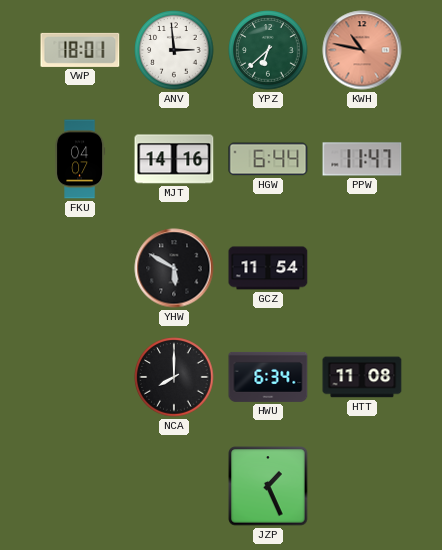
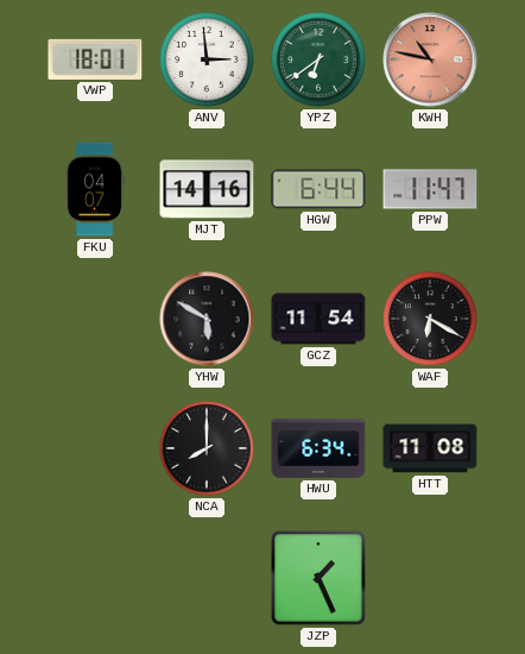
YPZ: 6:38 -> 6:39 (318, 59)
WAF: none -> 6:20 (430, 319)
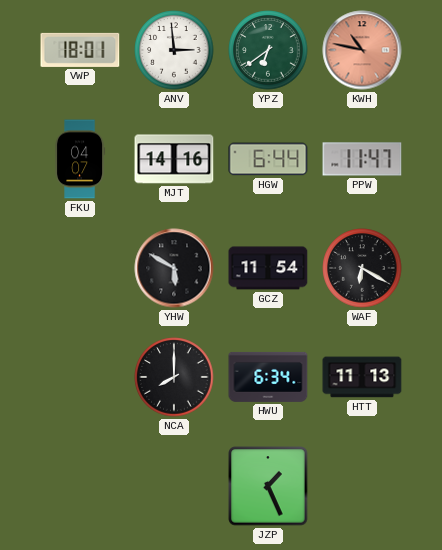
HTT: 11:08 -> 11:13 (362, 377)
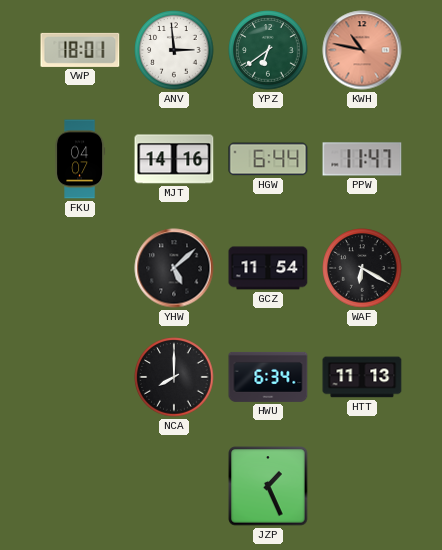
YHW: 5:50 -> 5:08 (174, 268)
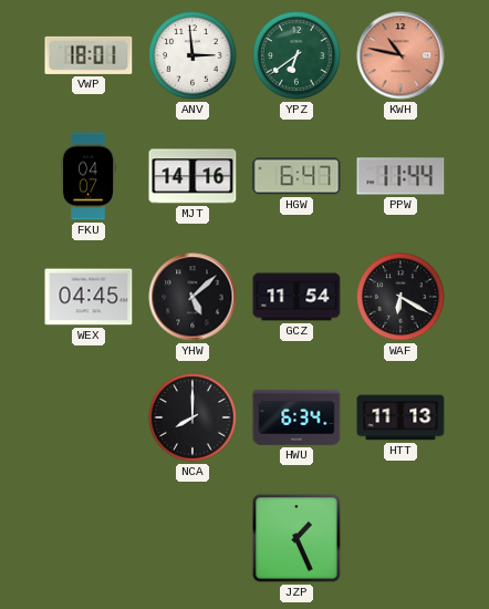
HGW: 6:44 -> 6:47 (296, 176)
PPW: 11:47 -> 11:44 (400, 176)
WEX: none -> 04:45 (89, 297)
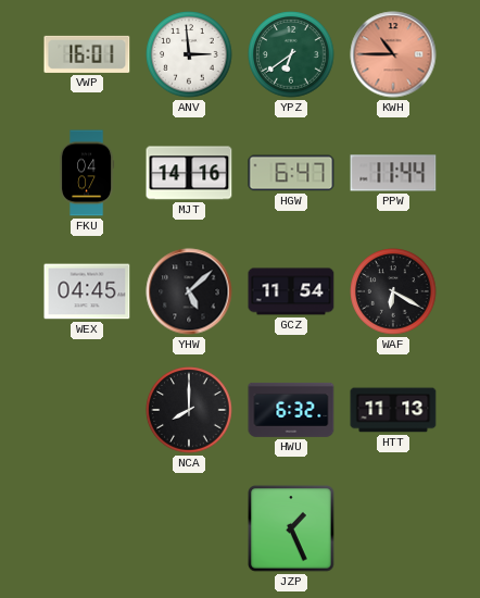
VWP: 18:01 -> 16:01 (87, 54)
KWH: 10:47 -> 10:45 (393, 54)
HWU: 6:34 -> 6:32 (291, 410)
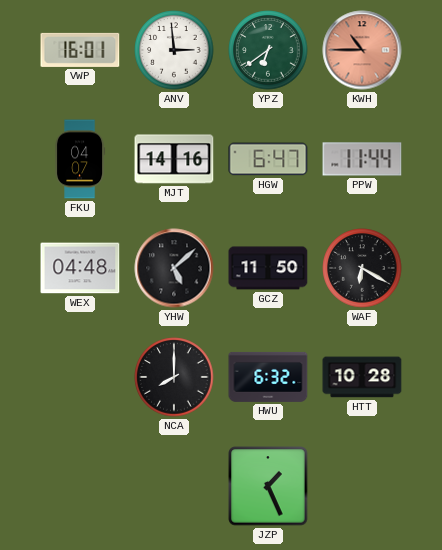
WEX: 04:45 -> 04:48 (80, 268)
GCZ: 11:54 -> 11:50 (268, 268)
HTT: 11:13 -> 10:28 (362, 377)
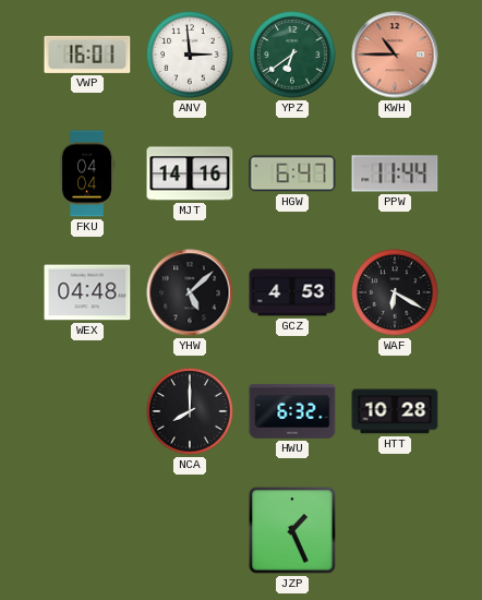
FKU: 04:07 -> 04:04 (87, 173)
GCZ: 11:50 -> 4:53 (292, 292)
